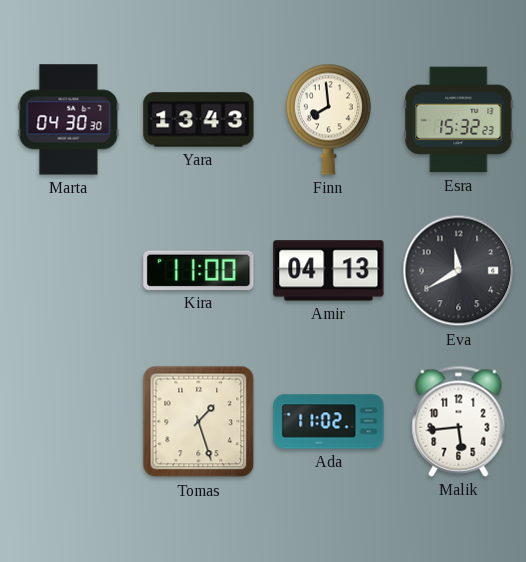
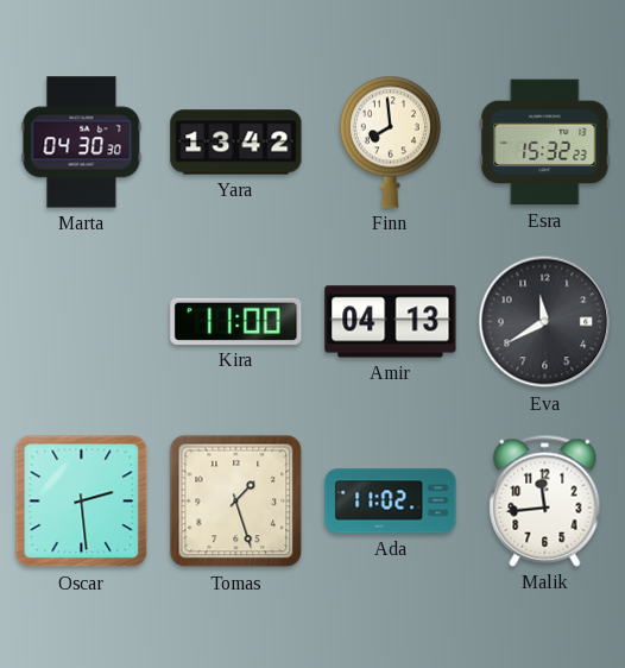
Yara: 13:43 -> 13:42 (236, 143)
Oscar: none -> 2:29 (82, 502)
Malik: 5:44 -> 11:44 (545, 500)
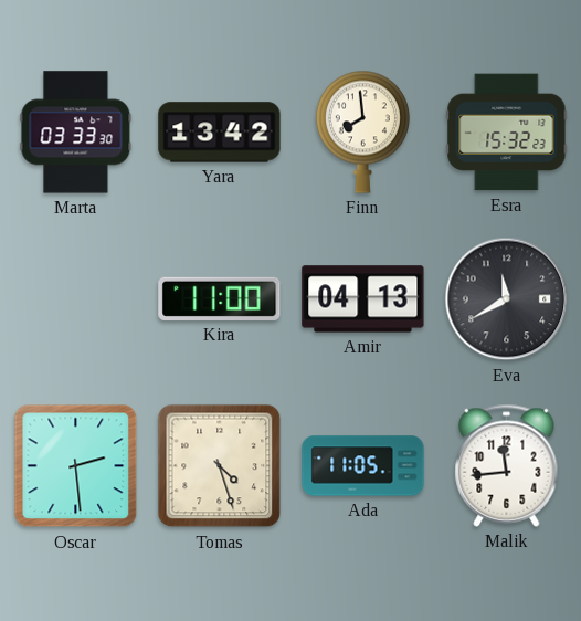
Marta: 04:30 -> 03:33 (76, 133)
Tomas: 1:27 -> 4:27 (220, 466)
Ada: 11:02 -> 11:05 (363, 466)
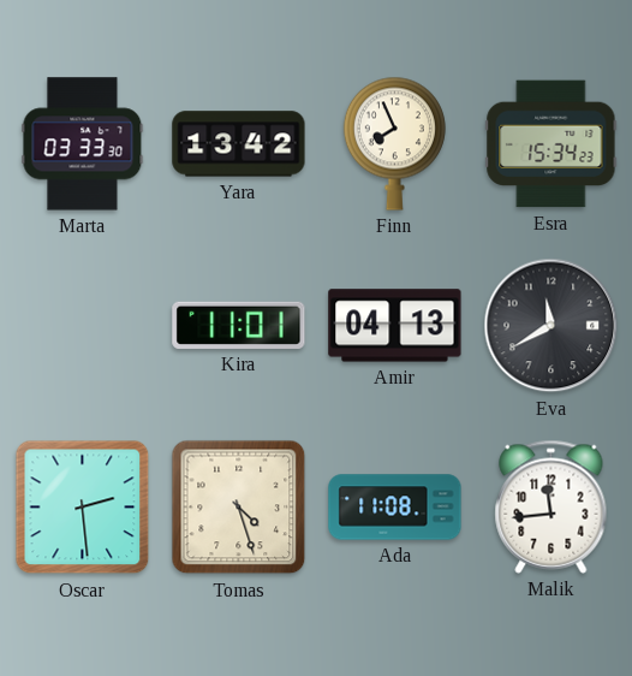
Finn: 7:59 -> 7:56 (394, 143)
Esra: 15:32 -> 15:34 (551, 144)
Kira: 11:00 -> 11:01 (239, 325)
Ada: 11:05 -> 11:08 (395, 508)
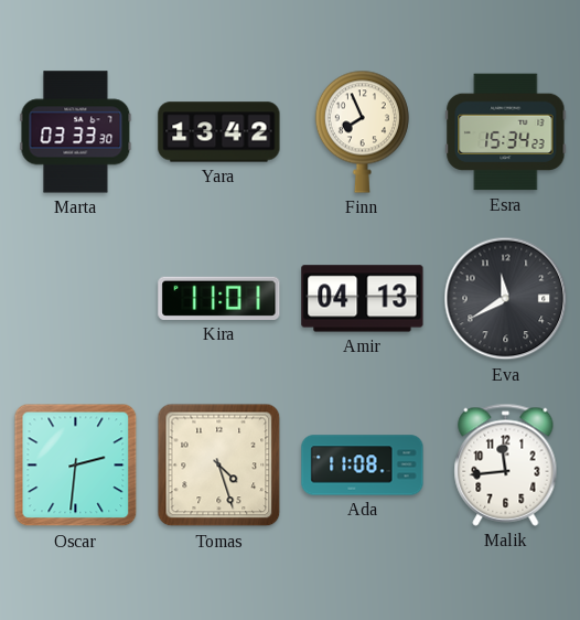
Oscar: 2:29 -> 2:31 (76, 466)
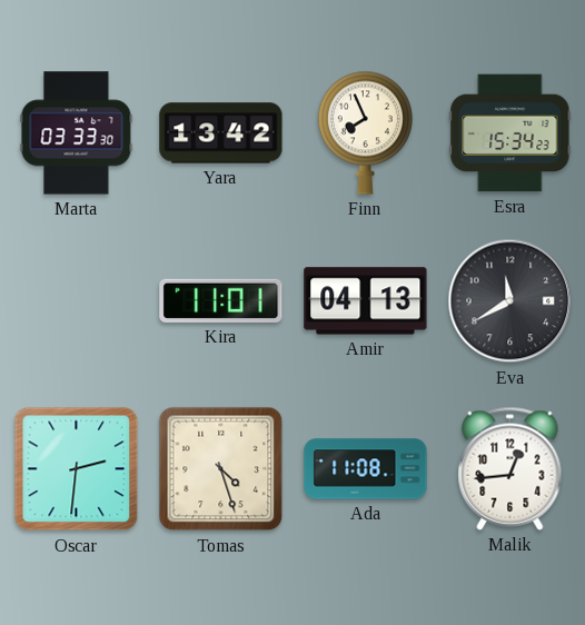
Malik: 11:44 -> 12:44 (510, 468)
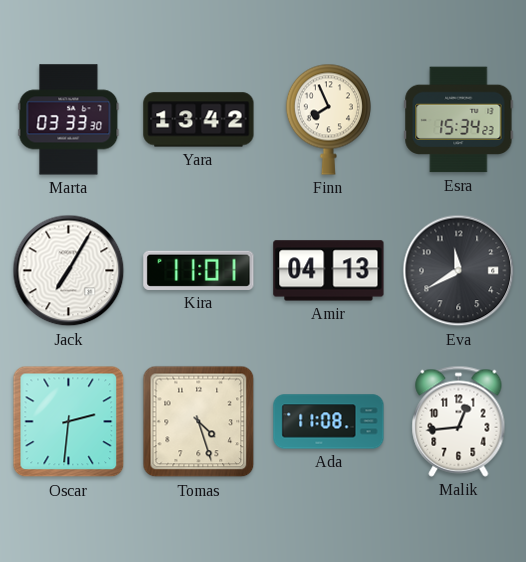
Jack: none -> 7:05 (69, 271)
